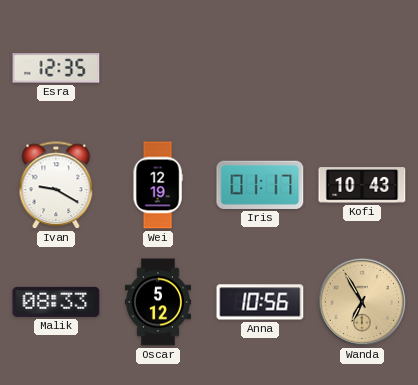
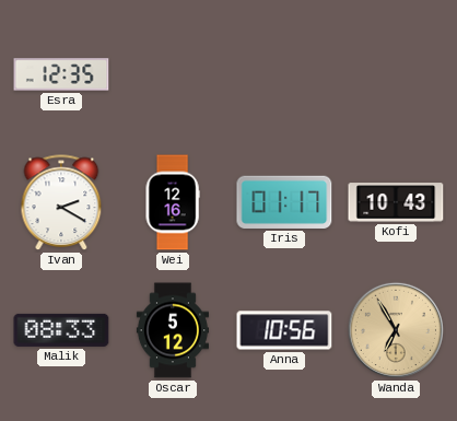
Ivan: 9:20 -> 2:20 (61, 203)
Wei: 12:19 -> 12:16 (173, 202)
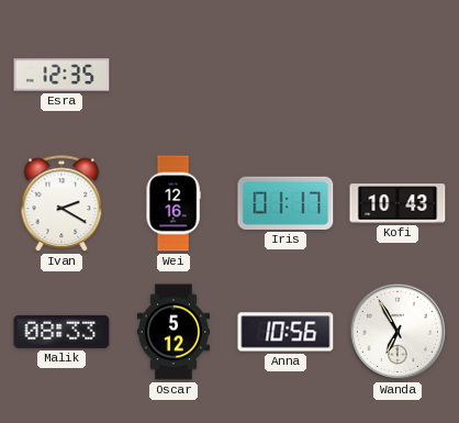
Wanda dial: champagne -> white (398, 332)
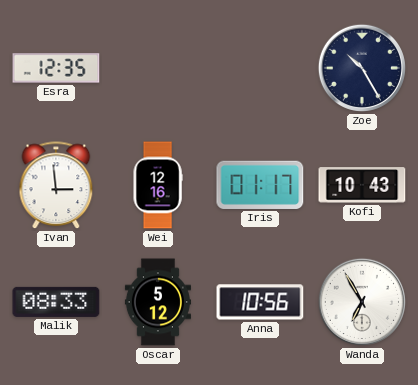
Zoe: none -> 10:25 (362, 68)
Ivan: 2:20 -> 2:59 (56, 186)
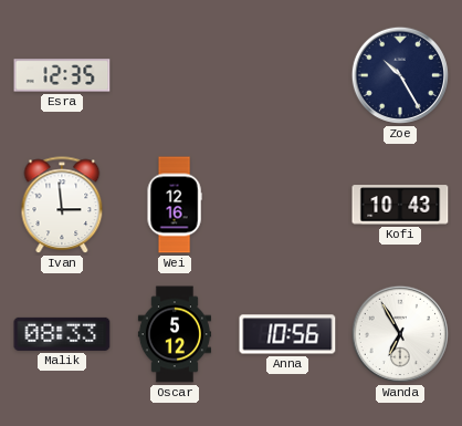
Iris: 01:17 -> none (260, 185)
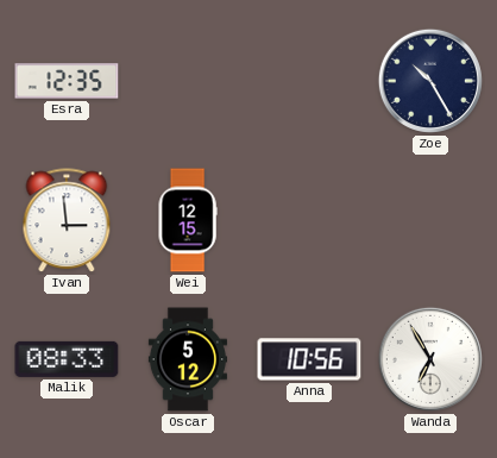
Wei: 12:16 -> 12:15 (188, 220)
Kofi: 10:43 -> none (400, 205)
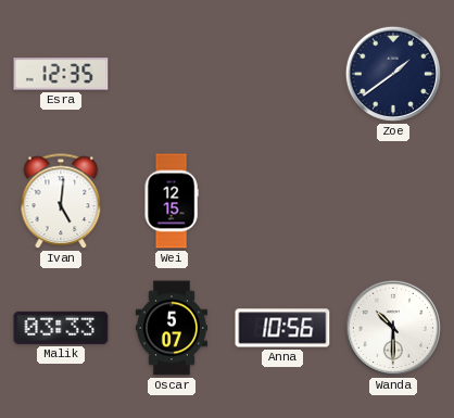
Zoe: 10:25 -> 1:39 (393, 74)
Ivan: 2:59 -> 5:01 (61, 202)
Malik: 08:33 -> 03:33 (61, 328)
Oscar: 5:12 -> 5:07 (172, 328)
Wanda: 6:55 -> 10:30 (393, 328)
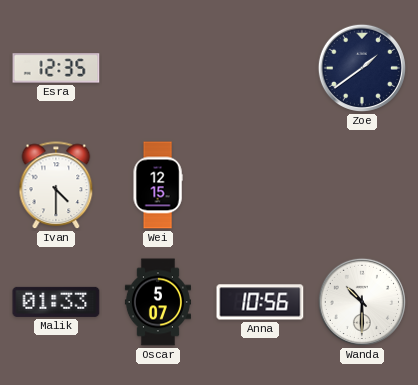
Ivan: 5:01 -> 4:30 (56, 186)
Malik: 03:33 -> 01:33 (56, 302)
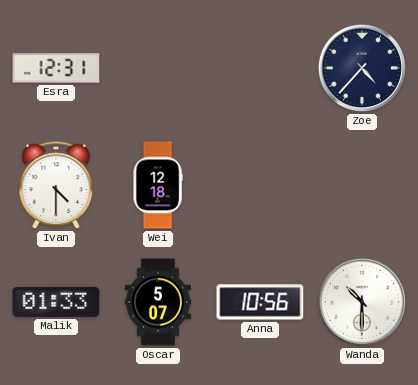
Esra: 12:35 -> 12:31 (56, 68)
Zoe: 1:39 -> 4:37 (362, 68)
Wei: 12:15 -> 12:18 (158, 185)
